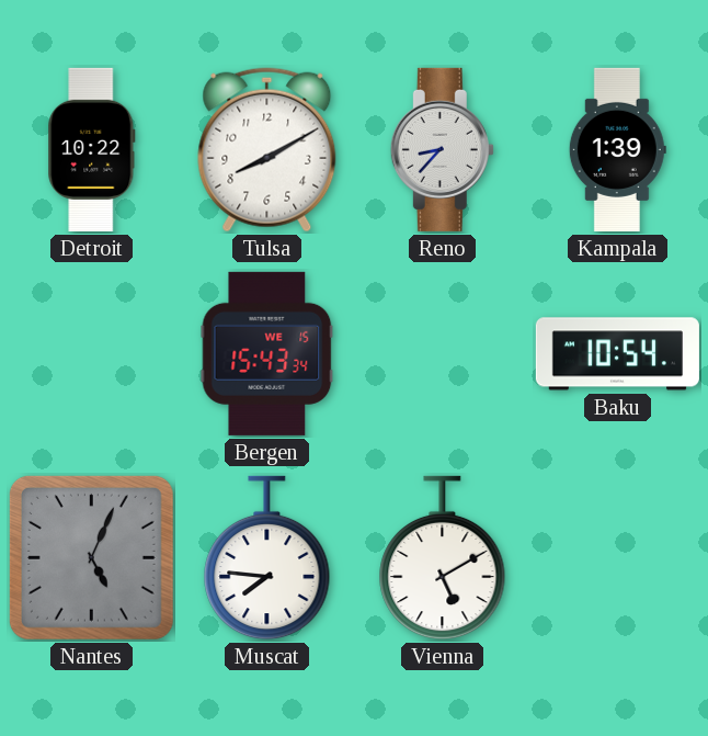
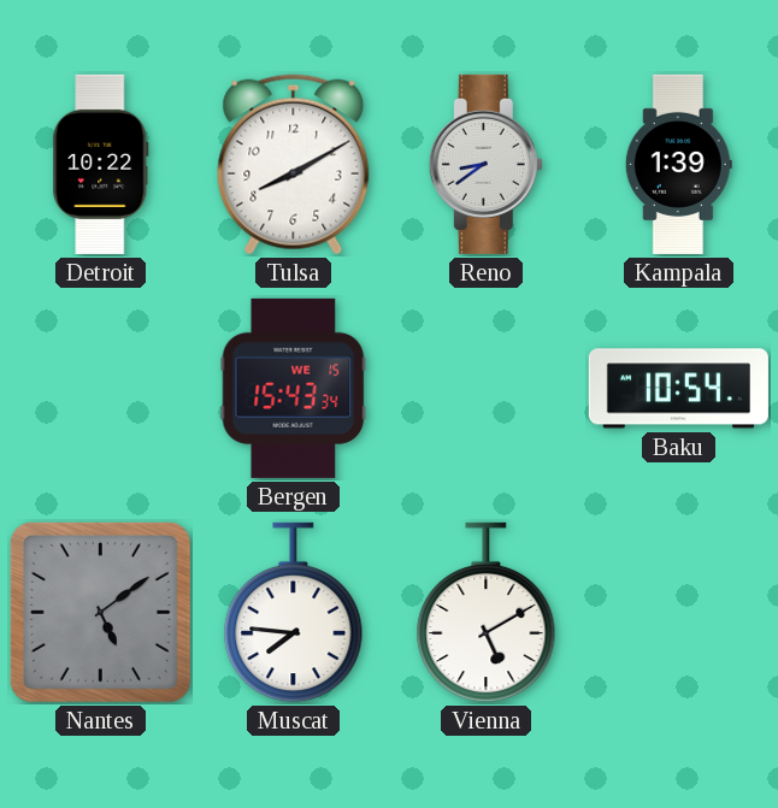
Reno: 8:37 -> 8:39 (485, 164)
Nantes: 5:04 -> 5:09 (100, 612)
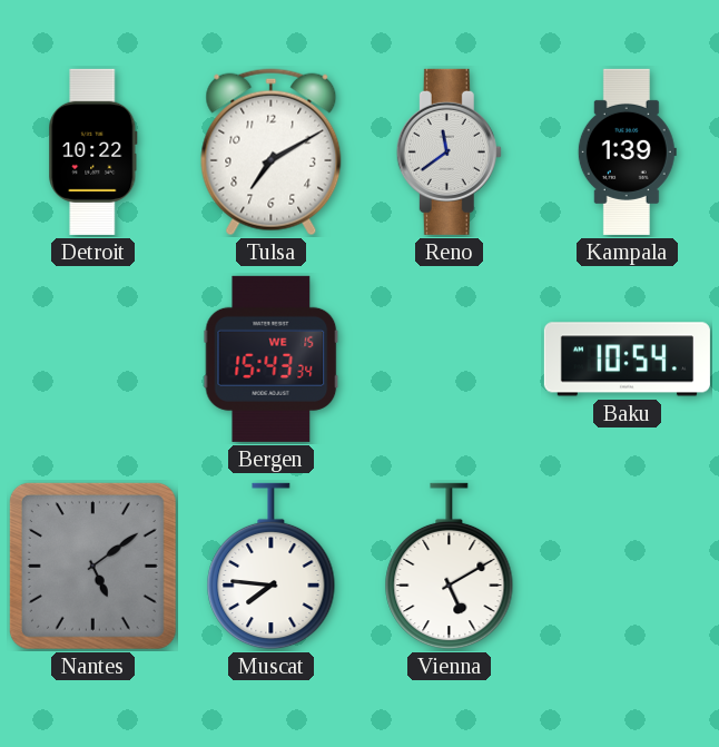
Tulsa: 8:10 -> 7:10 (272, 153)
Reno: 8:39 -> 11:39 (449, 151)
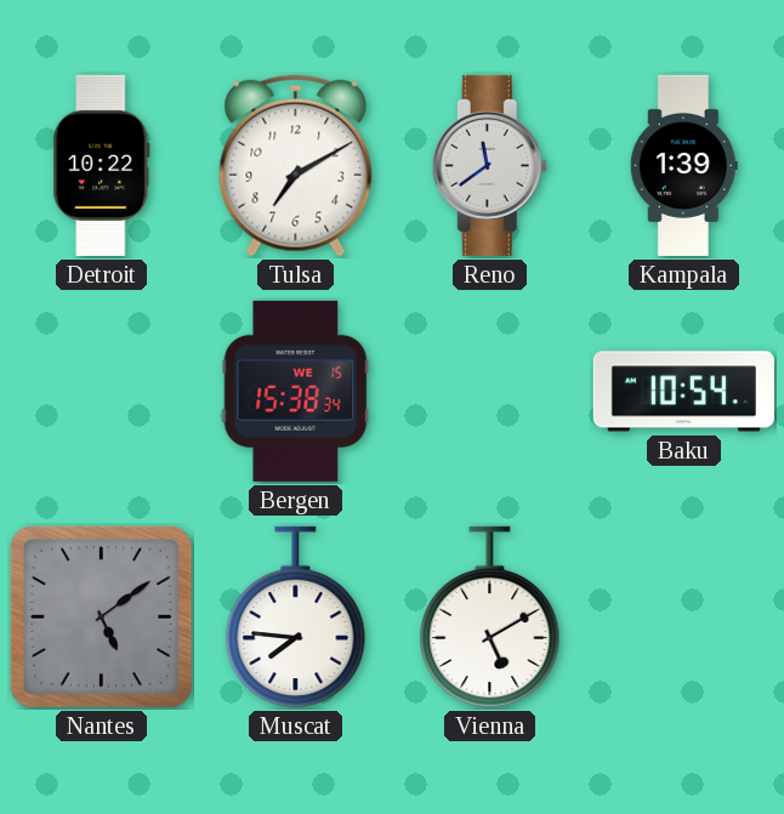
Bergen: 15:43 -> 15:38 (296, 391)
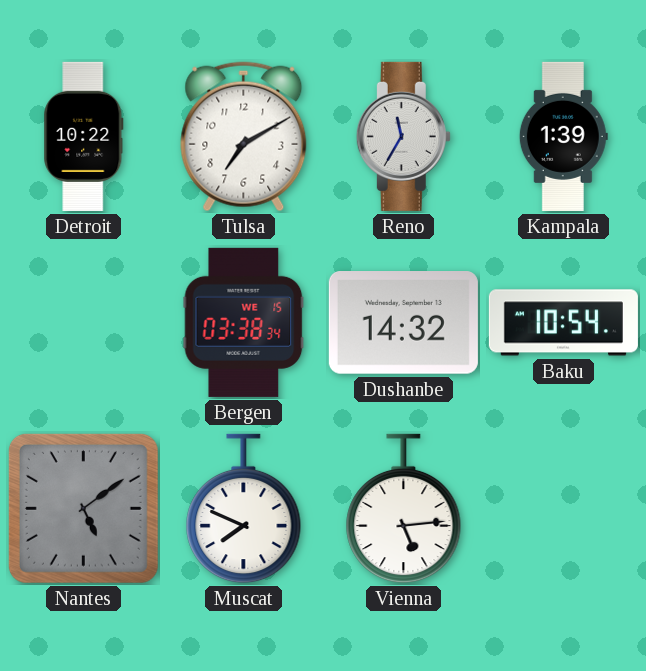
Reno: 11:39 -> 11:35 (403, 136)
Bergen: 15:38 -> 03:38 (244, 322)
Dushanbe: none -> 14:32 (403, 323)
Muscat: 7:46 -> 7:49 (244, 509)
Vienna: 5:10 -> 5:14 (404, 509)
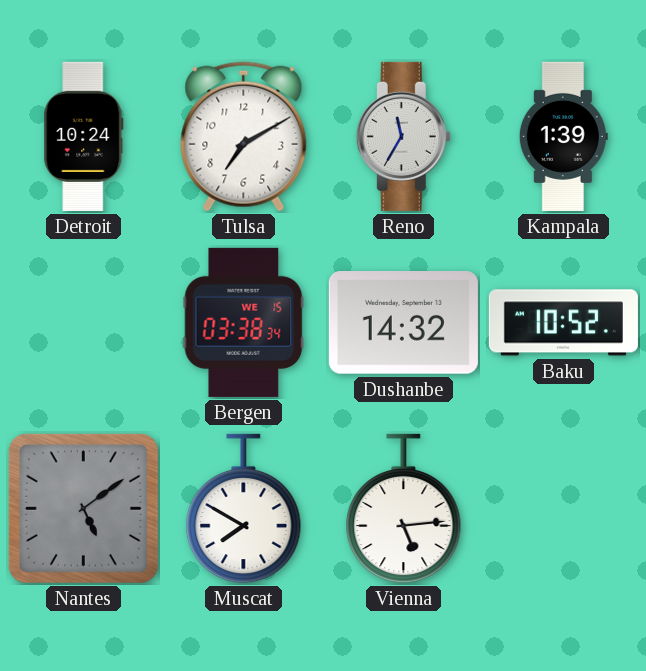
Detroit: 10:22 -> 10:24 (84, 136)
Baku: 10:54 -> 10:52 (563, 323)
Muscat: 7:49 -> 7:50 (244, 509)
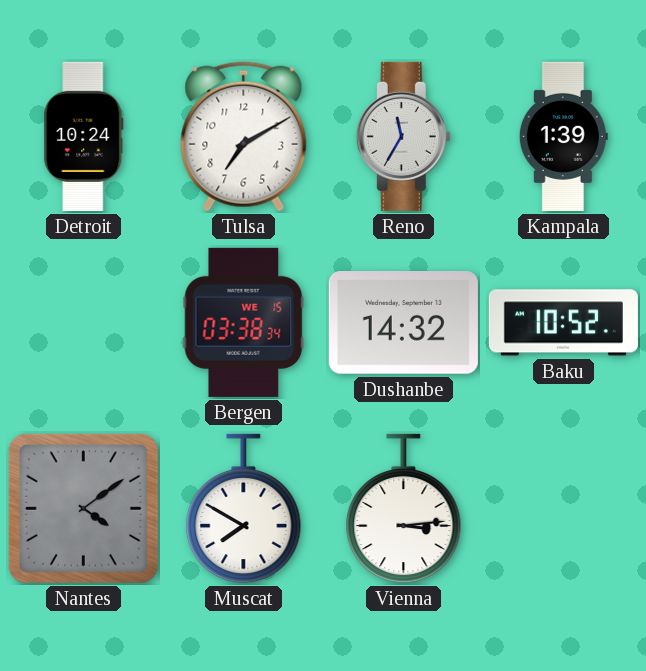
Nantes: 5:09 -> 4:09 (83, 508)
Vienna: 5:14 -> 3:14 (404, 509)
